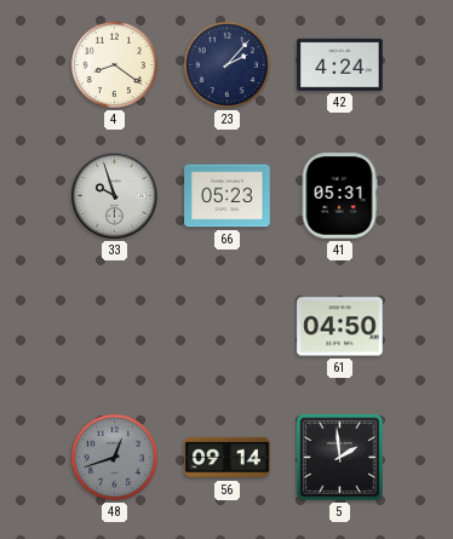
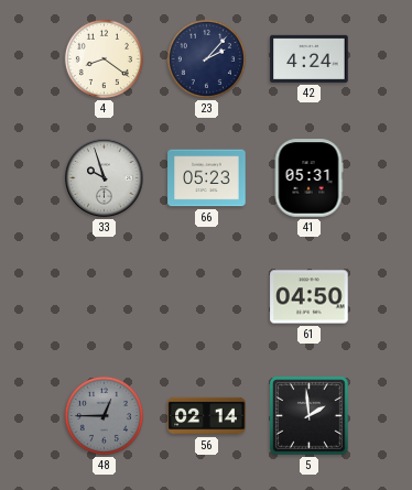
48: 12:42 -> 12:45 (104, 415)
56: 09:14 -> 02:14 (207, 416)
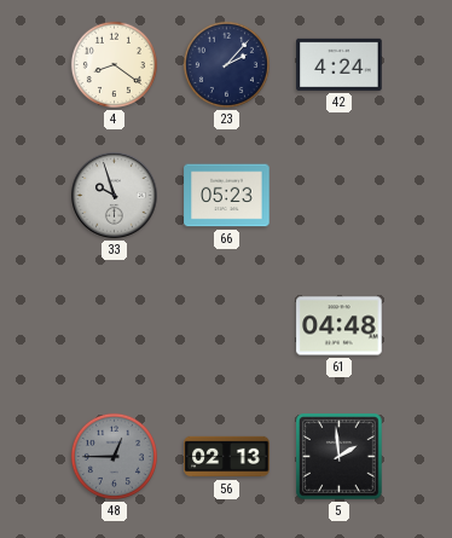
41: 05:31 -> none (308, 178)
61: 04:50 -> 04:48 (340, 326)
56: 02:14 -> 02:13 (227, 457)
